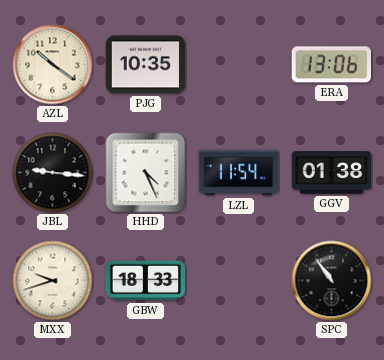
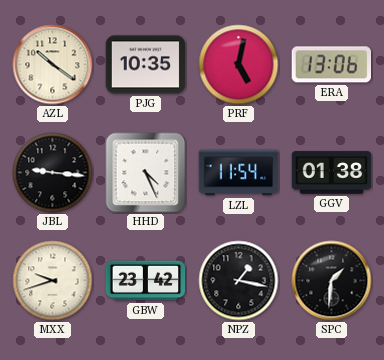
PRF: none -> 5:02 (239, 65)
GBW: 18:33 -> 23:42 (146, 281)
NPZ: none -> 1:17 (239, 281)
SPC: 10:54 -> 1:31 (332, 281)
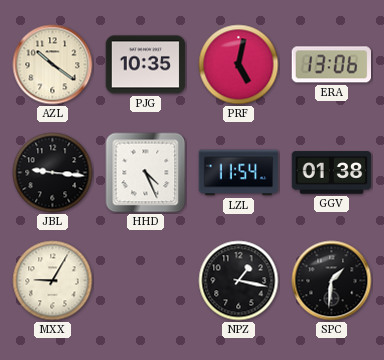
MXX: 9:42 -> 9:05 (53, 281)
GBW: 23:42 -> none (146, 281)
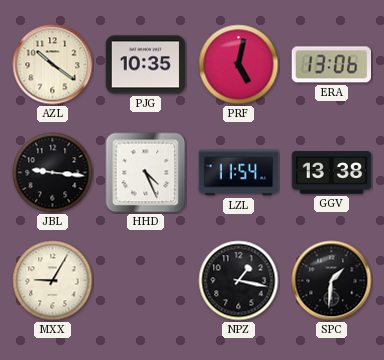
GGV: 01:38 -> 13:38 (332, 173)
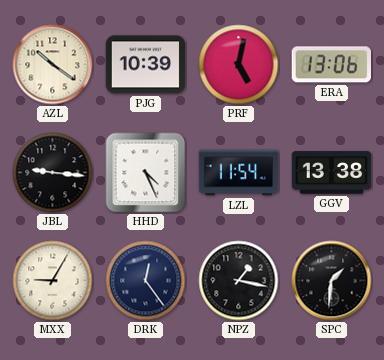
PJG: 10:35 -> 10:39 (146, 65)
DRK: none -> 12:24 (146, 281)
